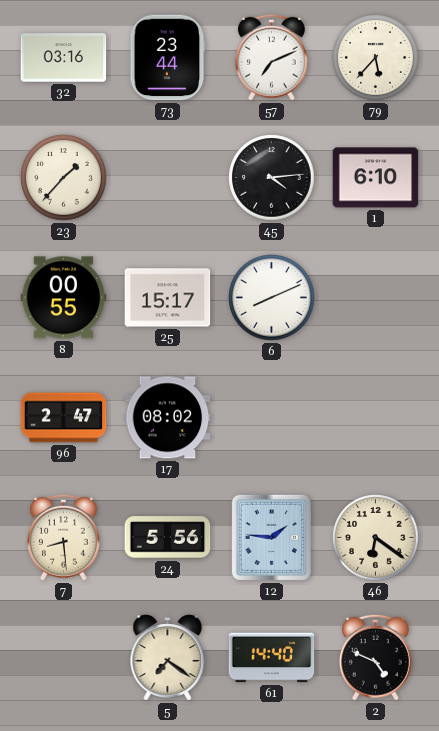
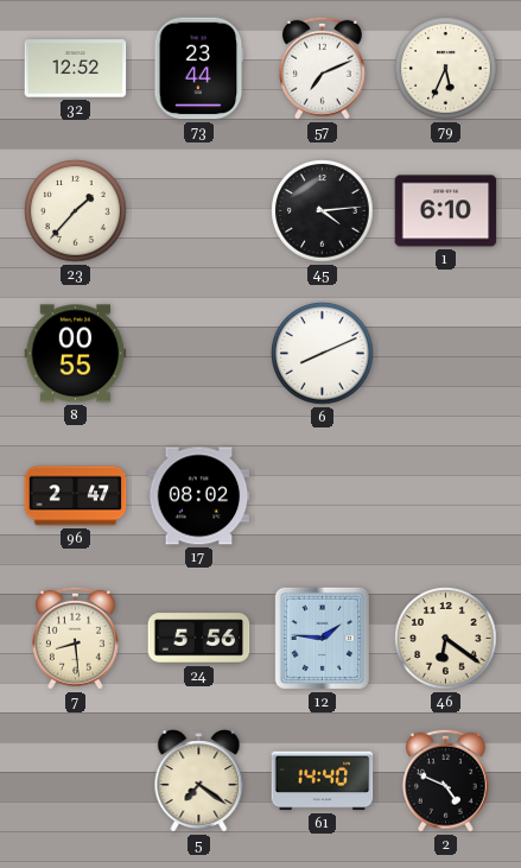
32: 03:16 -> 12:52 (76, 69)
79: 5:37 -> 5:34 (446, 69)
25: 15:17 -> none (168, 298)
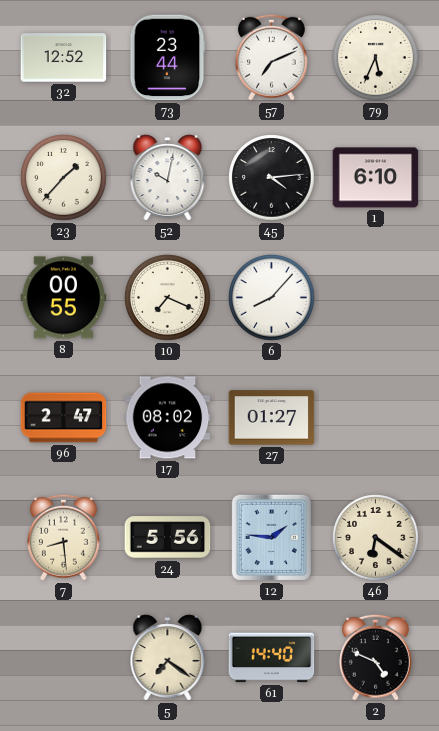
52: none -> 10:02 (168, 178)
10: none -> 7:19 (168, 298)
6: 8:11 -> 8:07 (272, 298)
27: none -> 01:27 (272, 418)
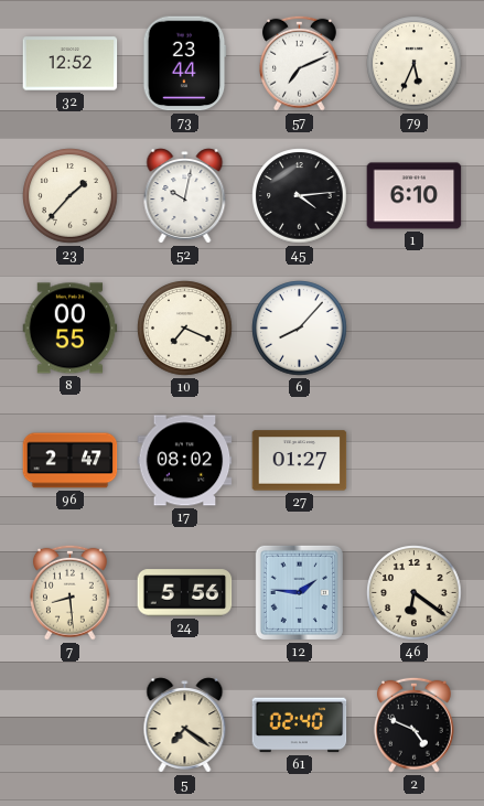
61: 14:40 -> 02:40 (300, 726)
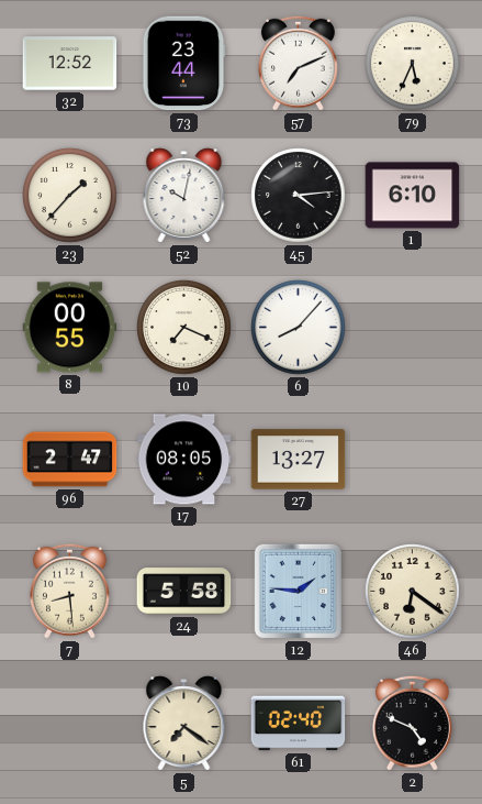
17: 08:02 -> 08:05 (184, 460)
27: 01:27 -> 13:27 (299, 460)
24: 5:56 -> 5:58 (184, 592)
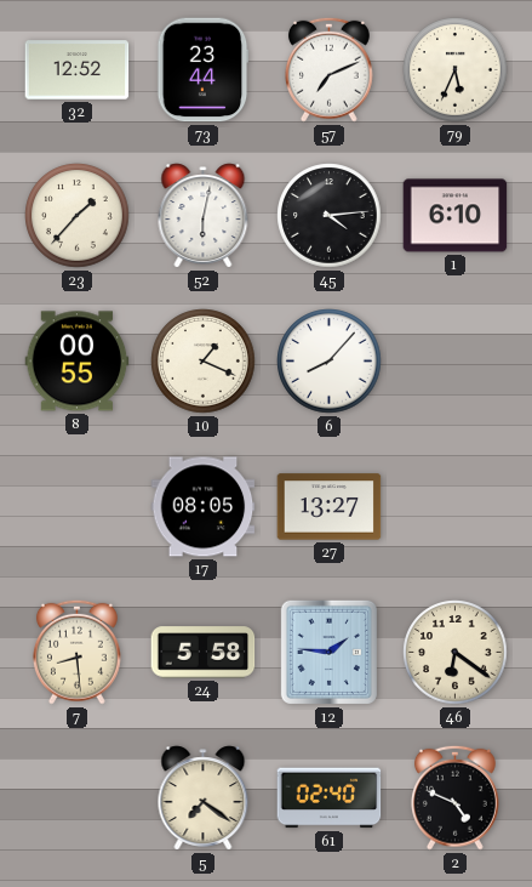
52: 10:02 -> 6:02 (204, 216)
10: 7:19 -> 1:19 (204, 362)
96: 2:47 -> none (70, 460)
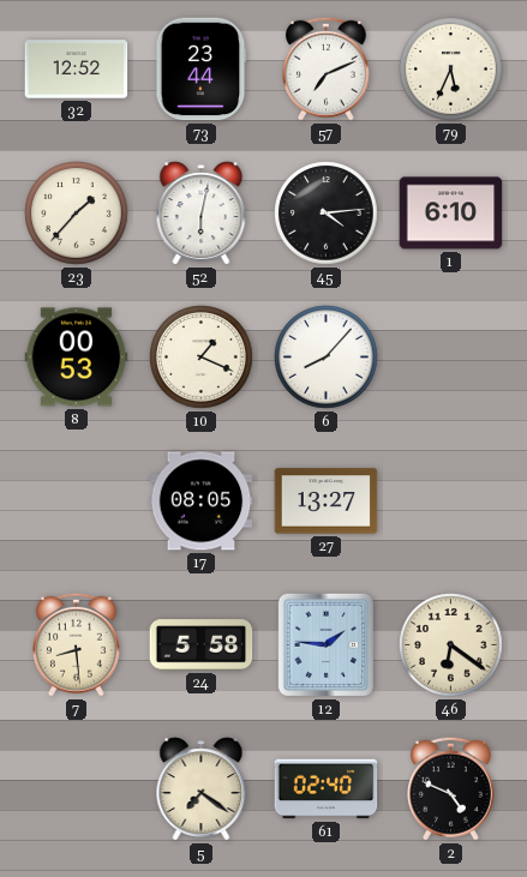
8: 00:55 -> 00:53 (77, 358)
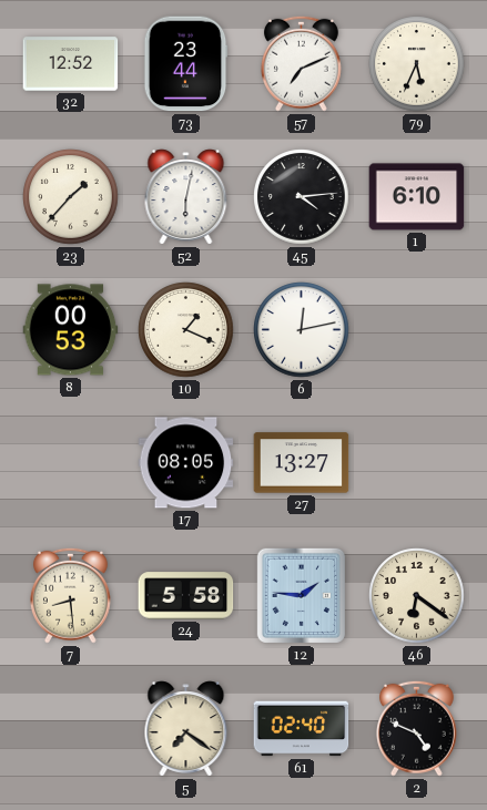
6: 8:07 -> 12:13 (302, 330)
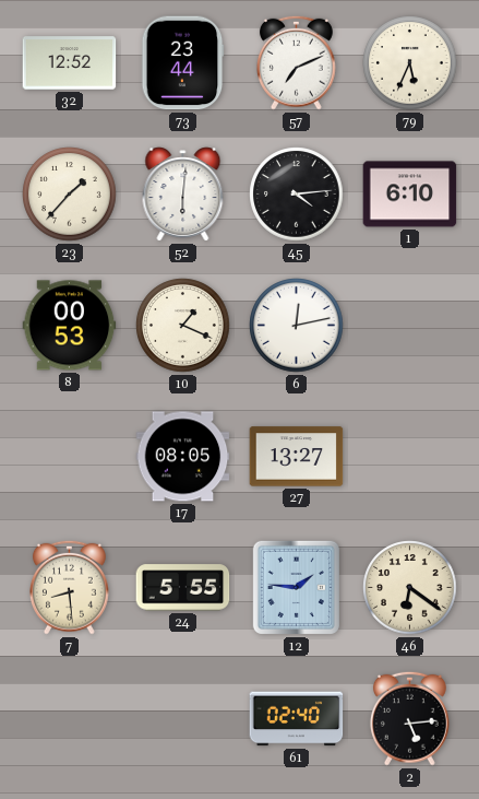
52: 6:02 -> 6:01 (183, 195)
24: 5:58 -> 5:55 (183, 588)
5: 7:21 -> none (186, 729)
2: 4:49 -> 5:14 (409, 718)
